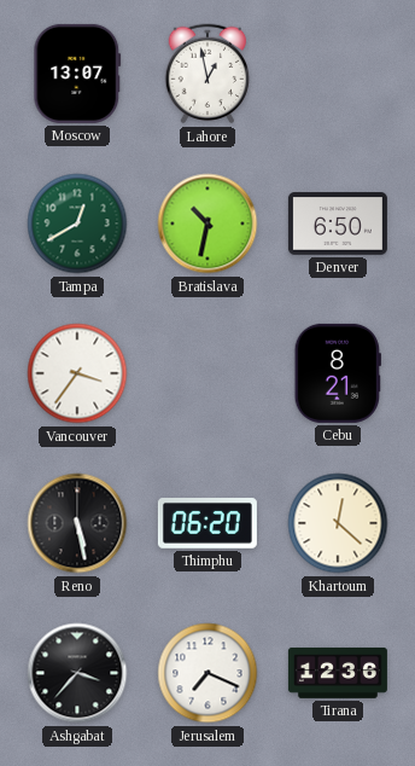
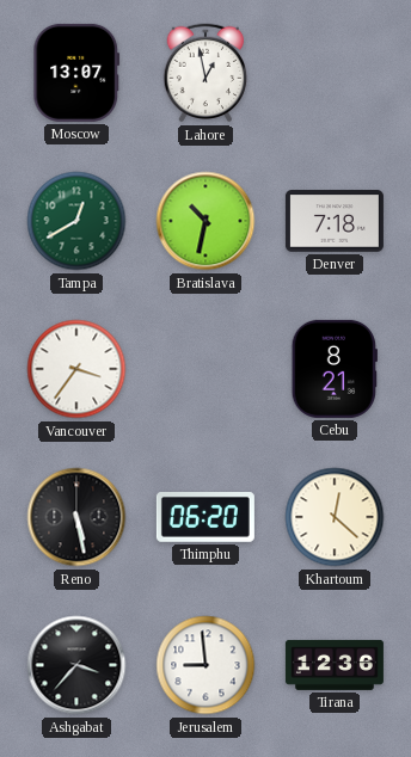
Denver: 6:50 -> 7:18 (335, 221)
Jerusalem: 7:19 -> 8:59 (205, 665)
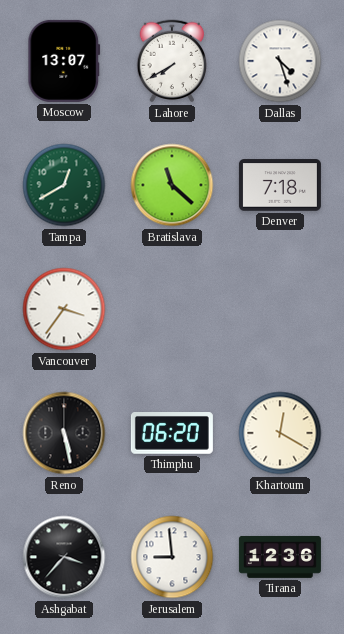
Lahore: 12:58 -> 7:40 (172, 61)
Dallas: none -> 4:27 (280, 61)
Bratislava: 10:32 -> 11:22 (172, 185)
Cebu: 8:21 -> none (335, 369)
Khartoum: 12:22 -> 12:20 (280, 433)
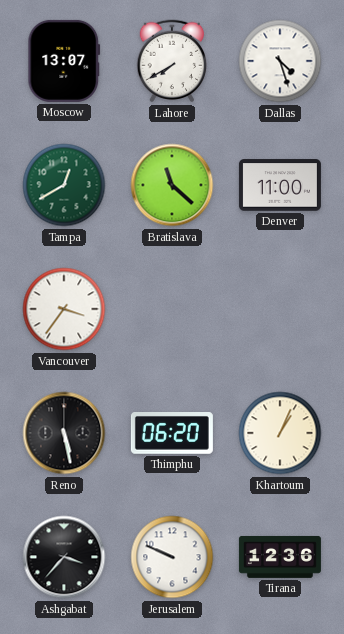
Denver: 7:18 -> 11:00 (280, 185)
Khartoum: 12:20 -> 1:04 (280, 433)
Jerusalem: 8:59 -> 9:49 (172, 557)
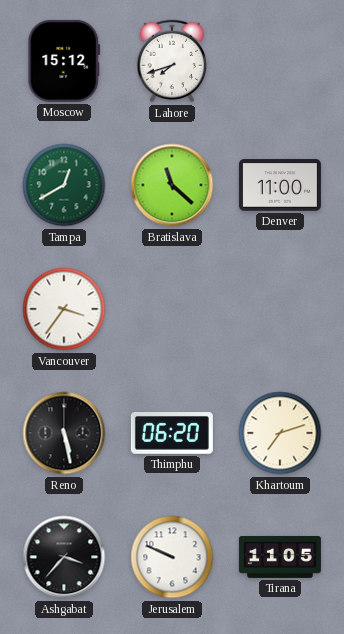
Moscow: 13:07 -> 15:12 (64, 61)
Lahore: 7:40 -> 7:42 (172, 61)
Dallas: 4:27 -> none (280, 61)
Khartoum: 1:04 -> 7:12 (280, 433)
Tirana: 12:36 -> 11:05 (280, 557)
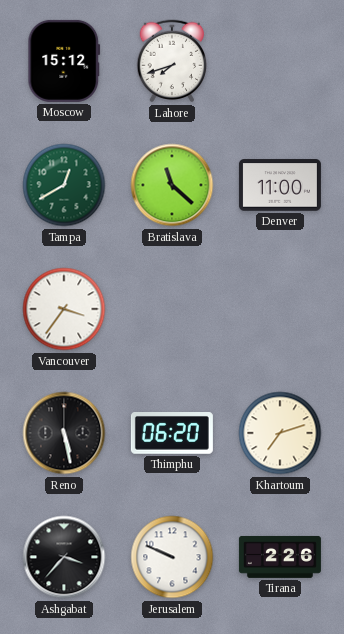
Tirana: 11:05 -> 2:26 (280, 557)
